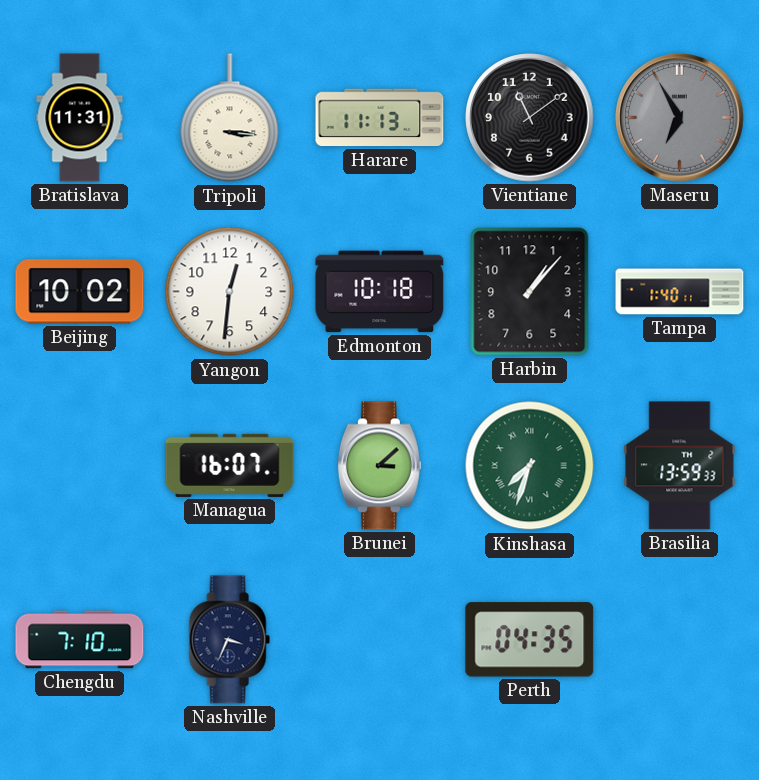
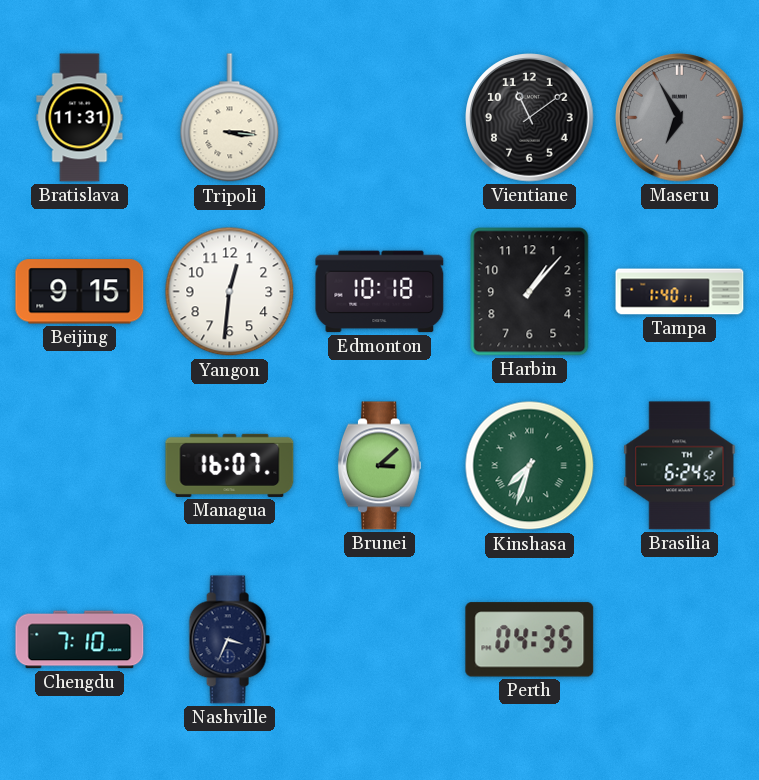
Harare: 11:13 -> none (380, 118)
Beijing: 10:02 -> 9:15 (80, 292)
Brasilia: 13:59 -> 6:24 (680, 466)
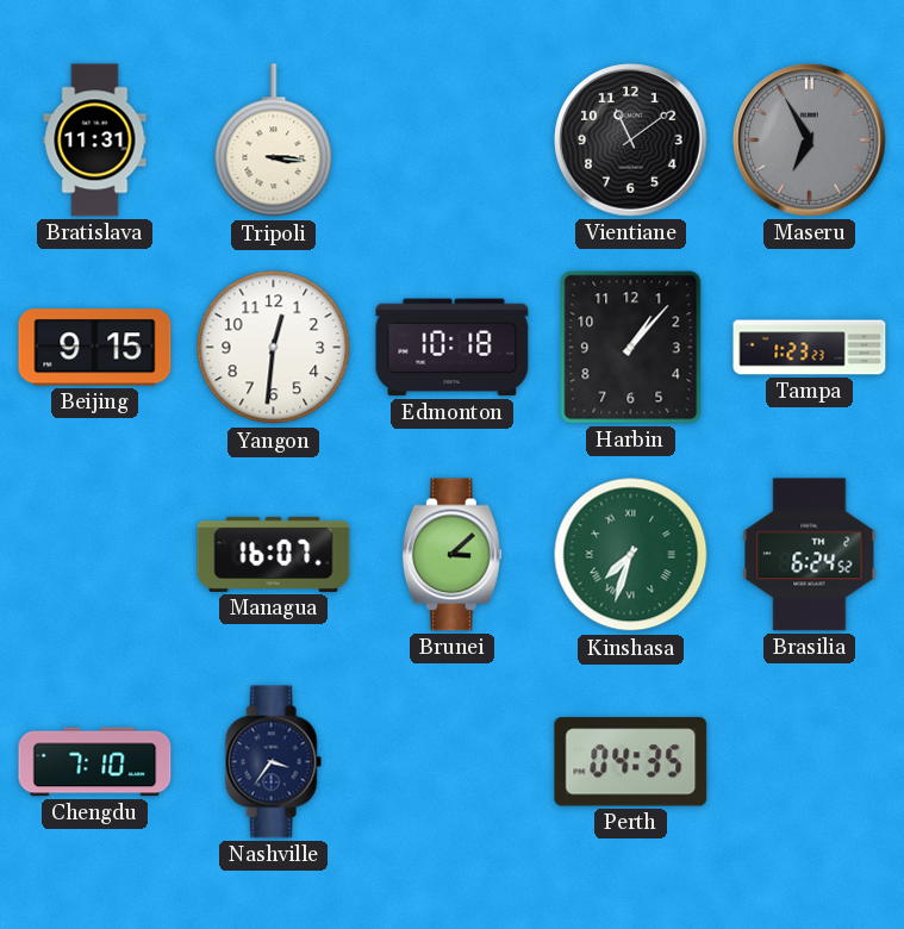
Tampa: 1:40 -> 1:23 (810, 348)
Nashville: 3:34 -> 3:36 (273, 762)
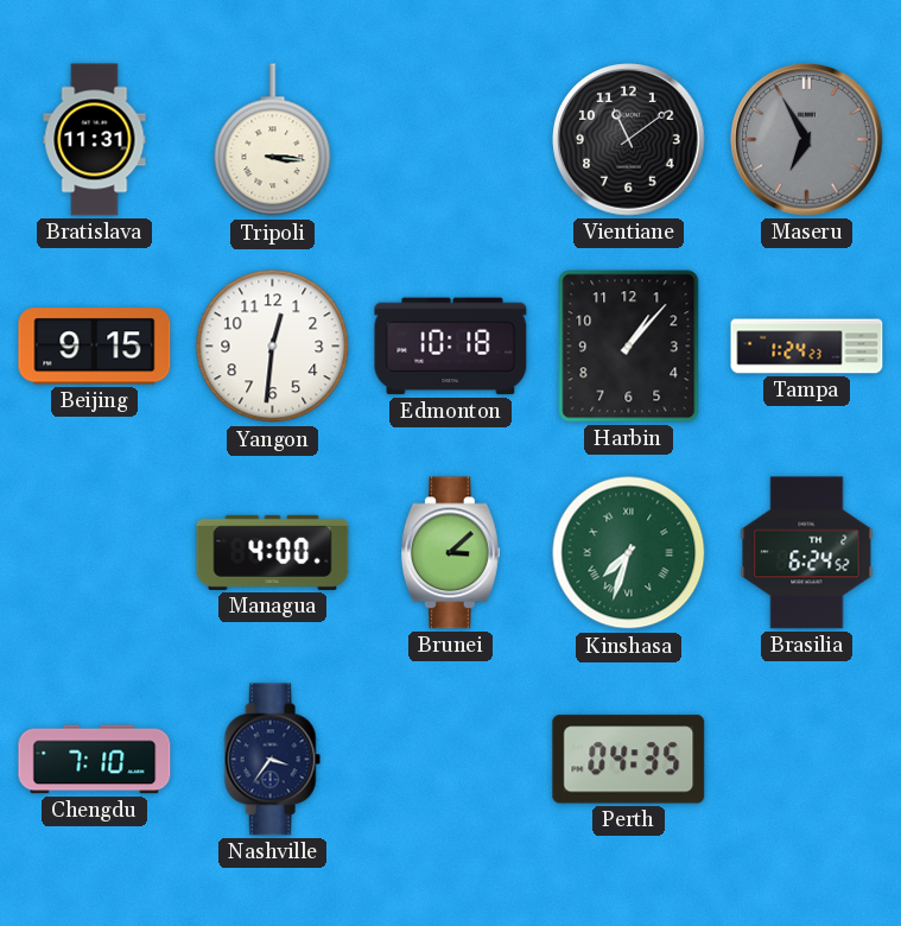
Tampa: 1:23 -> 1:24 (807, 347)
Managua: 16:07 -> 4:00 (273, 552)
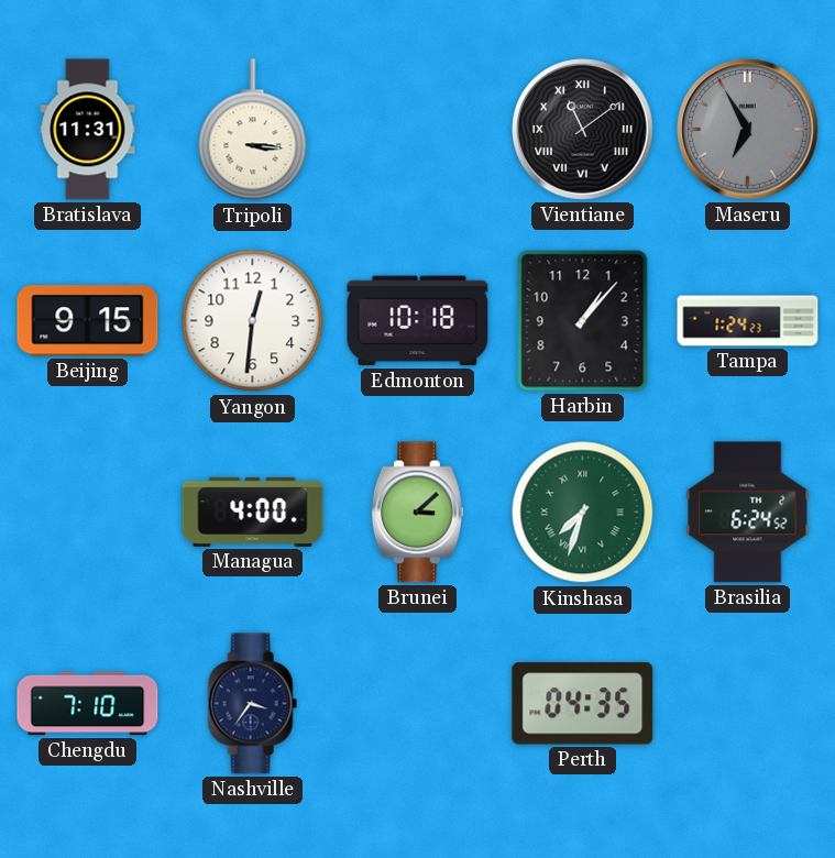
Vientiane numerals: Arabic -> Roman (583, 130)
